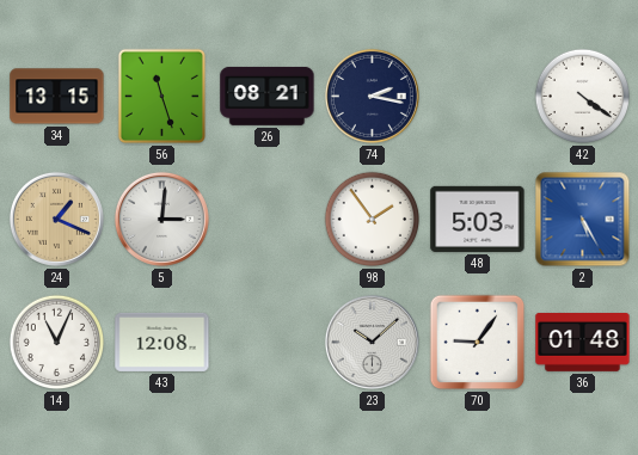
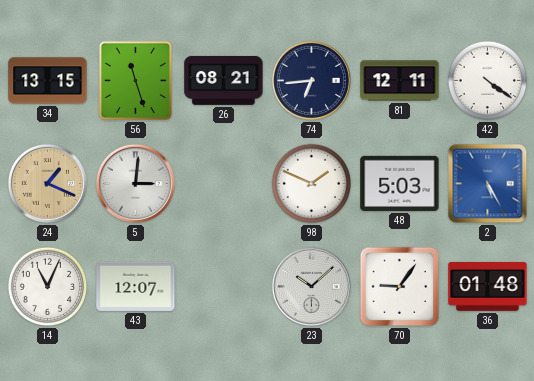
74: 2:17 -> 6:44 (311, 80)
81: none -> 12:11 (400, 81)
98: 1:54 -> 1:49 (312, 184)
43: 12:08 -> 12:07 (136, 286)
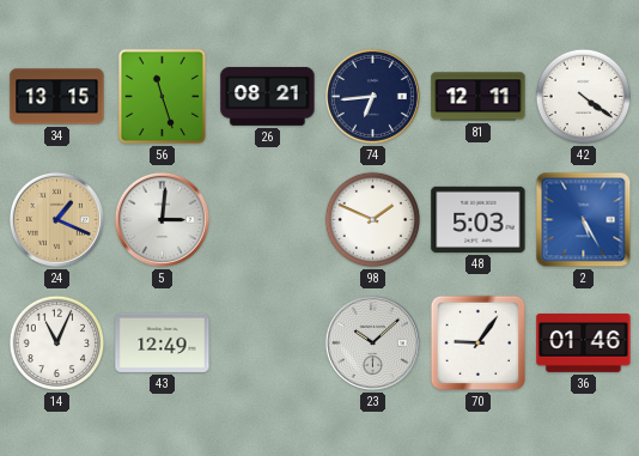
43: 12:07 -> 12:49 (163, 342)
36: 01:48 -> 01:46 (584, 343)
